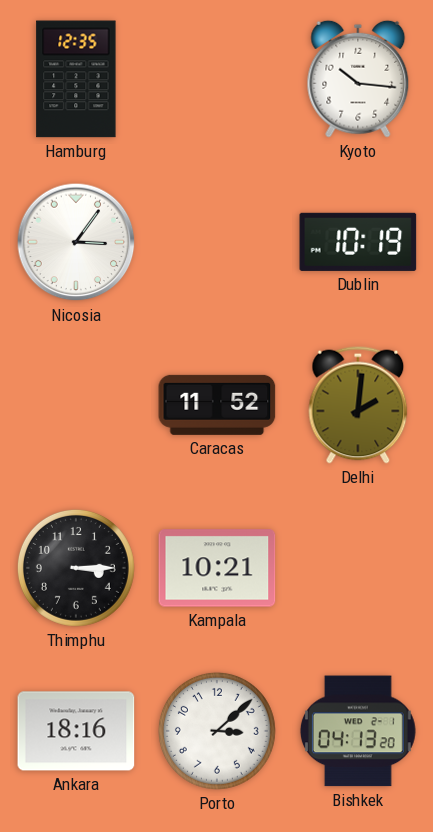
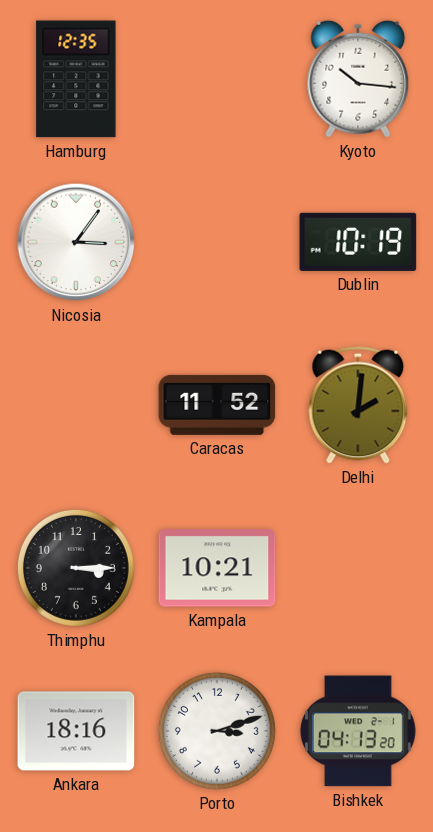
Porto: 3:08 -> 3:12 (217, 731)
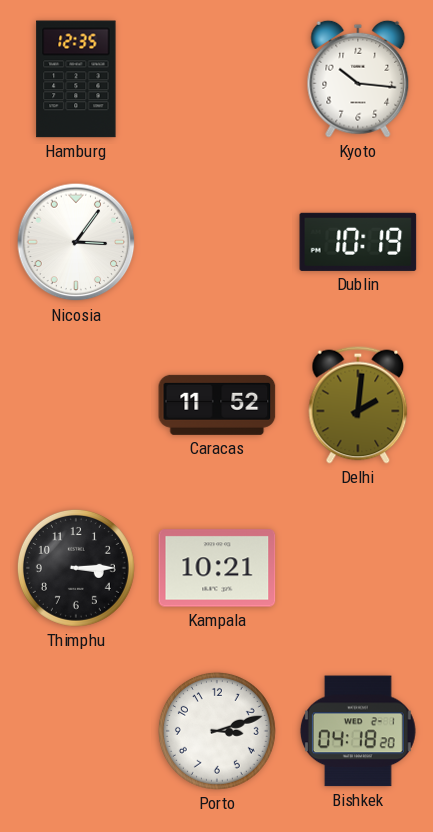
Ankara: 18:16 -> none (76, 731)
Bishkek: 04:13 -> 04:18 (358, 731)
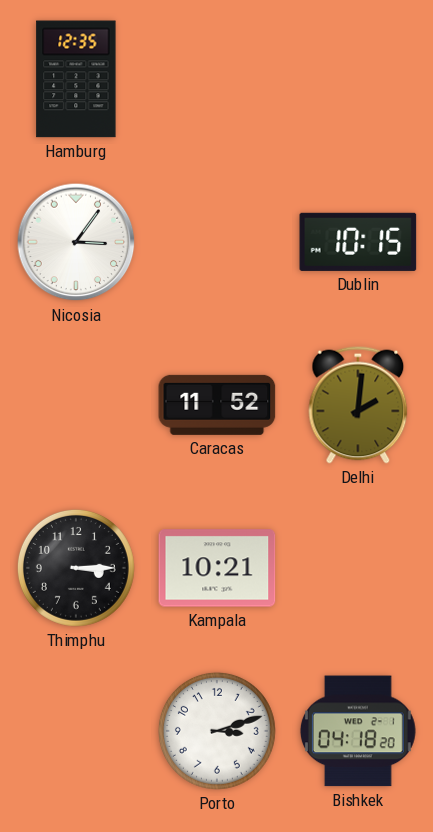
Kyoto: 10:16 -> none (358, 79)
Dublin: 10:19 -> 10:15 (358, 242)
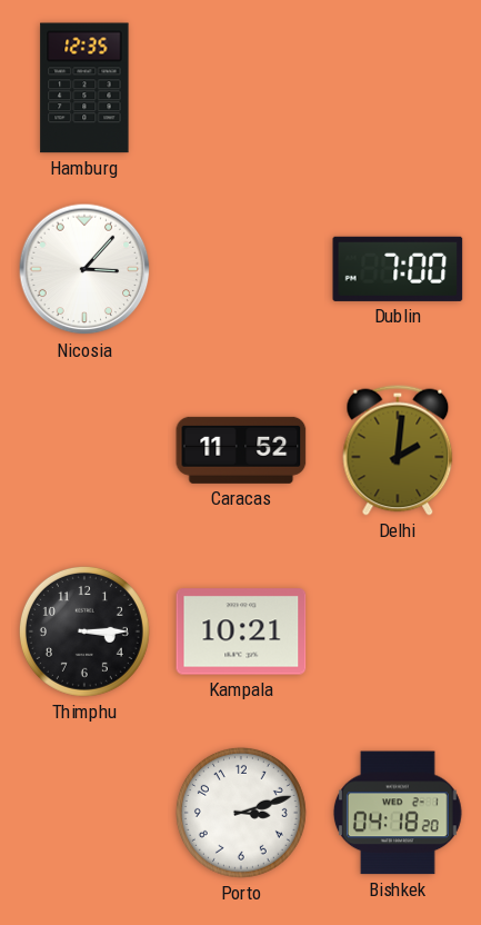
Nicosia: 3:06 -> 3:07 (84, 269)
Dublin: 10:15 -> 7:00 (398, 269)
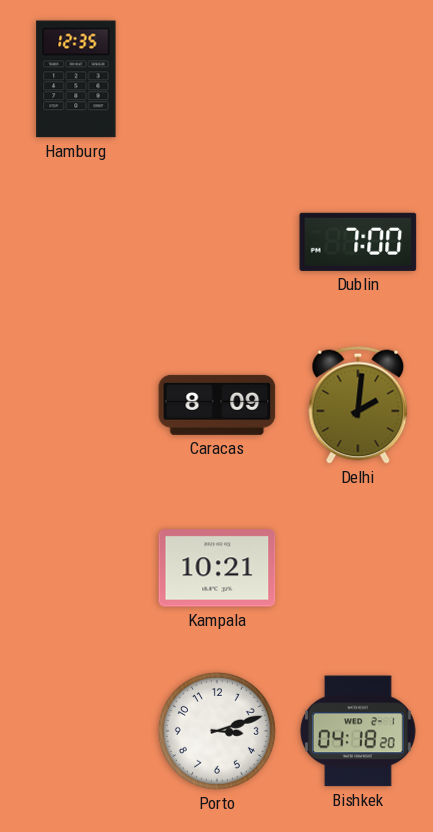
Nicosia: 3:07 -> none (84, 269)
Caracas: 11:52 -> 8:09 (217, 405)
Thimphu: 3:15 -> none (84, 631)
